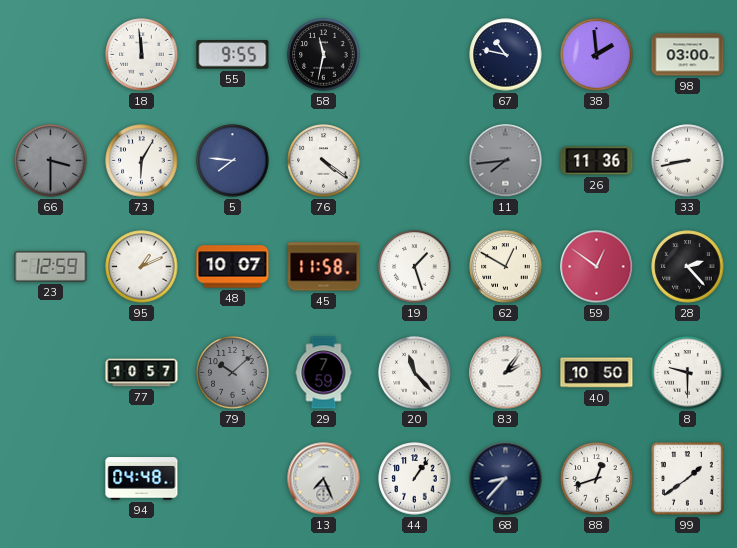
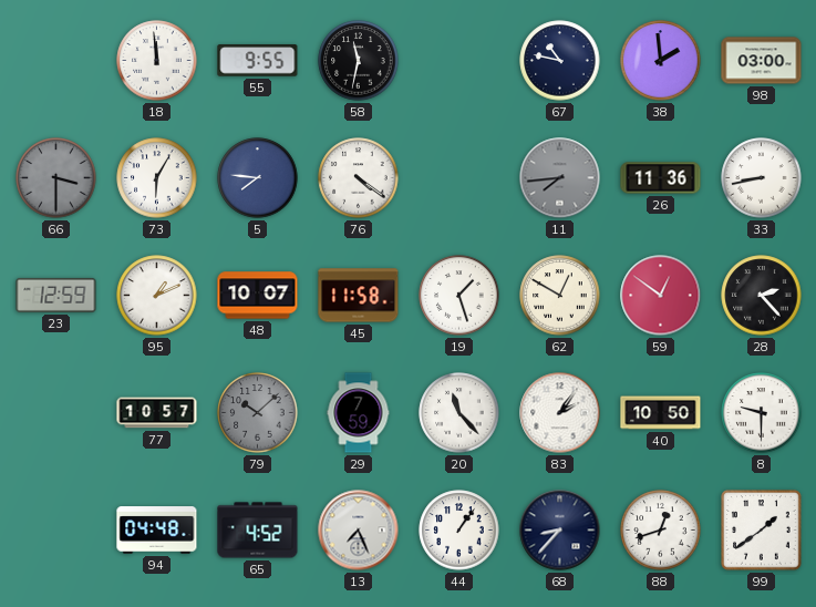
65: none -> 4:52 (258, 531)
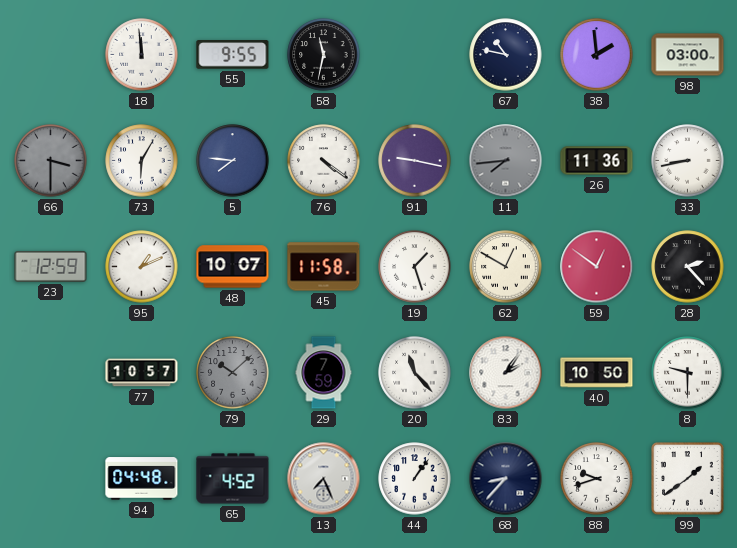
91: none -> 9:17 (415, 161)
88: 12:42 -> 9:42 (597, 479)
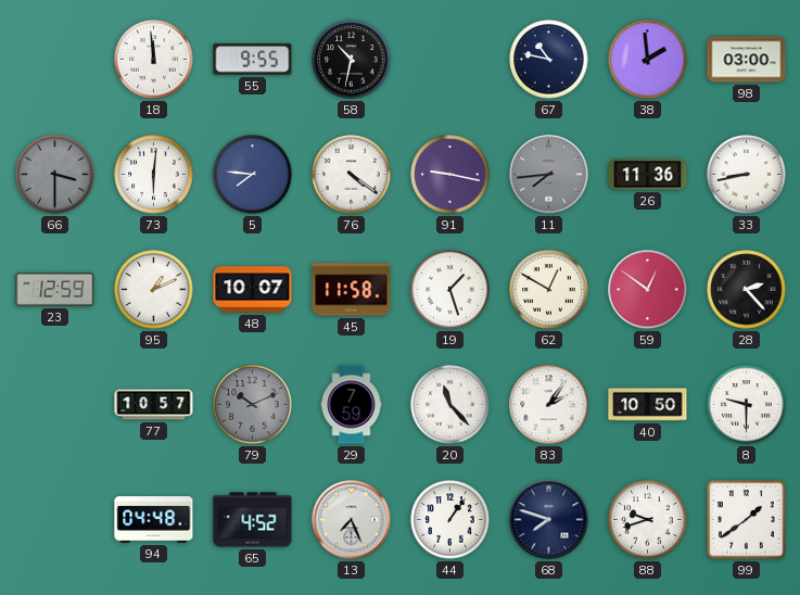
58: 11:32 -> 10:32 (352, 60)
73: 6:05 -> 6:01 (154, 175)
79: 10:08 -> 10:11 (253, 405)
68: 8:37 -> 7:48 (549, 520)
